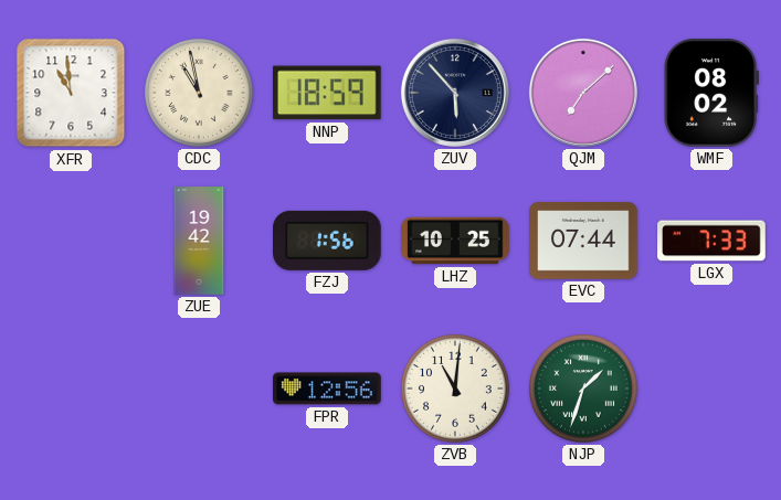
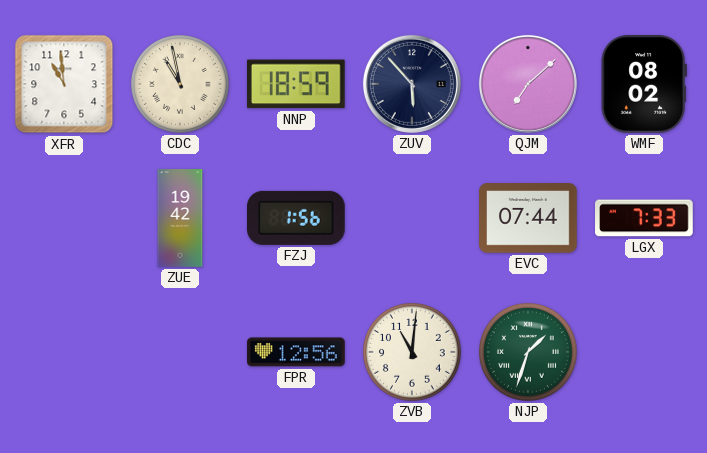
LHZ: 10:25 -> none (455, 241)
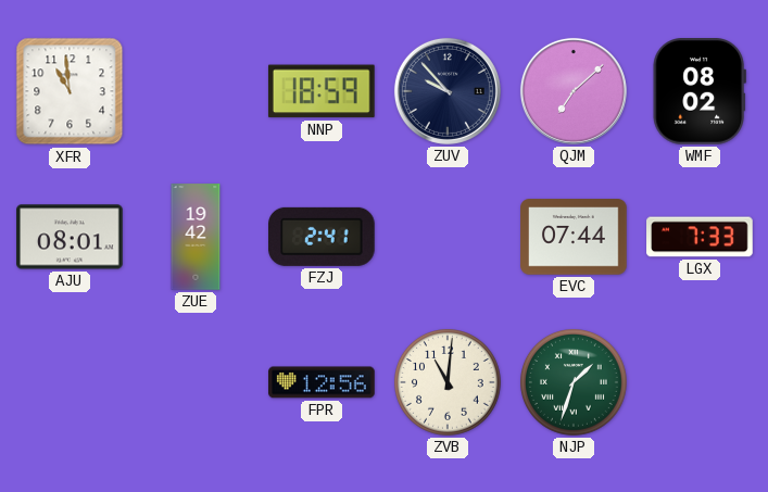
CDC: 10:58 -> none (181, 85)
ZUV: 5:53 -> 9:53 (448, 91)
AJU: none -> 08:01 (70, 237)
FZJ: 1:56 -> 2:41 (323, 237)
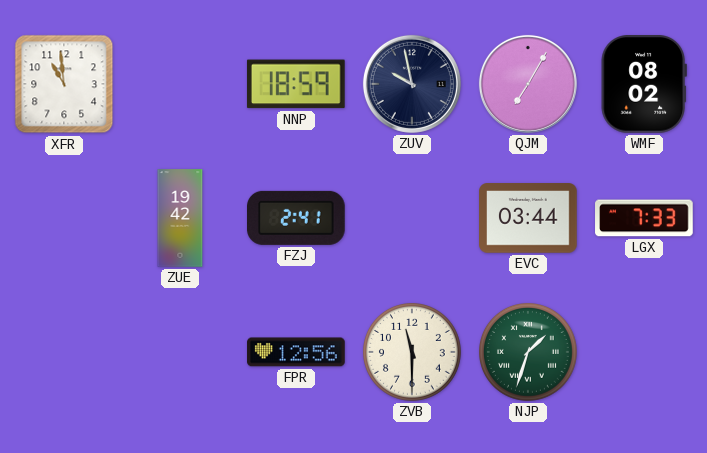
ZUV: 9:53 -> 9:58 (412, 84)
QJM: 7:08 -> 7:05 (528, 84)
AJU: 08:01 -> none (70, 237)
EVC: 07:44 -> 03:44 (528, 218)
ZVB: 11:01 -> 11:30 (413, 353)
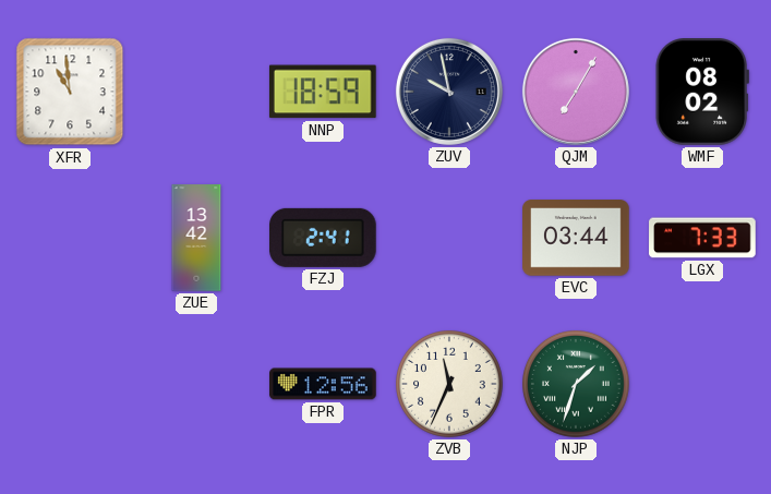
ZUE: 19:42 -> 13:42 (196, 238)
ZVB: 11:30 -> 11:34 (450, 385)
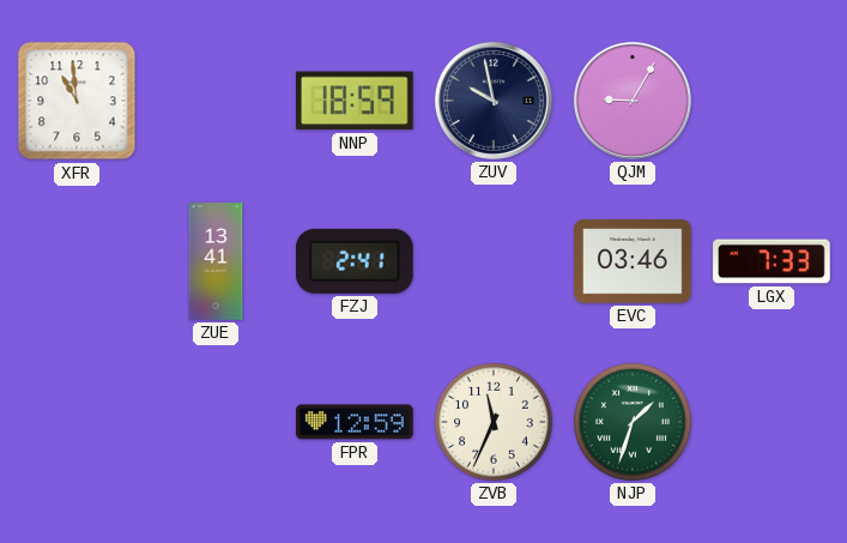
QJM: 7:05 -> 9:05 (633, 101)
WMF: 08:02 -> none (702, 93)
ZUE: 13:42 -> 13:41 (216, 261)
EVC: 03:44 -> 03:46 (633, 261)
FPR: 12:56 -> 12:59 (355, 422)
